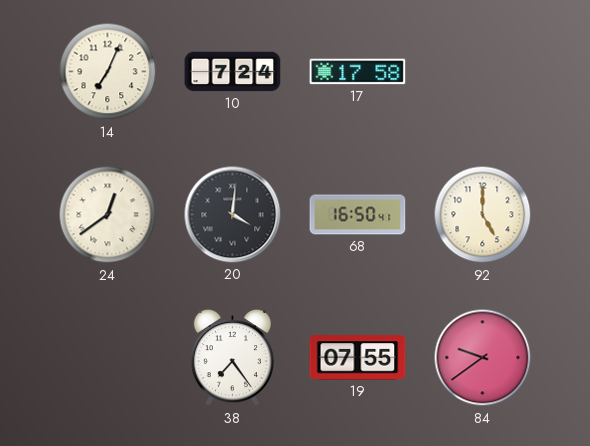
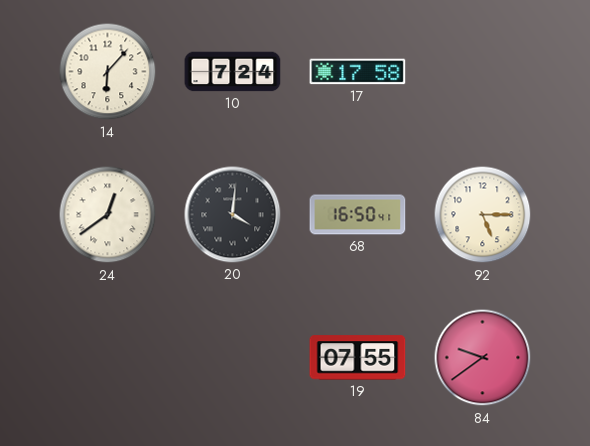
14: 7:04 -> 6:07 (108, 72)
92: 5:00 -> 5:15 (483, 215)
38: 7:24 -> none (232, 359)
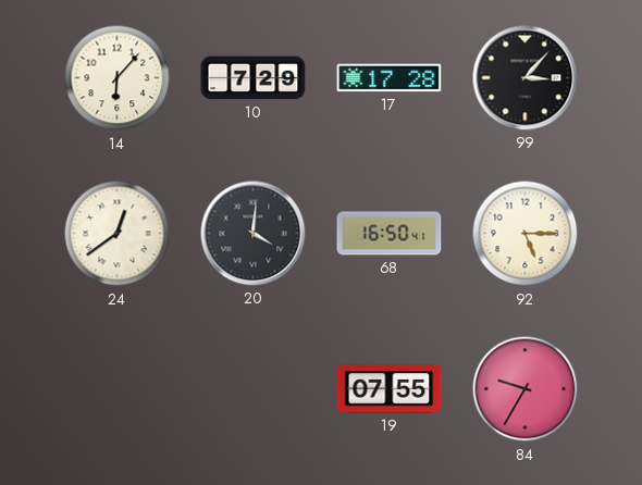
10: 7:24 -> 7:29 (254, 78)
17: 17:58 -> 17:28 (390, 78)
99: none -> 3:07 (526, 78)
84: 9:39 -> 9:35 (526, 389)
